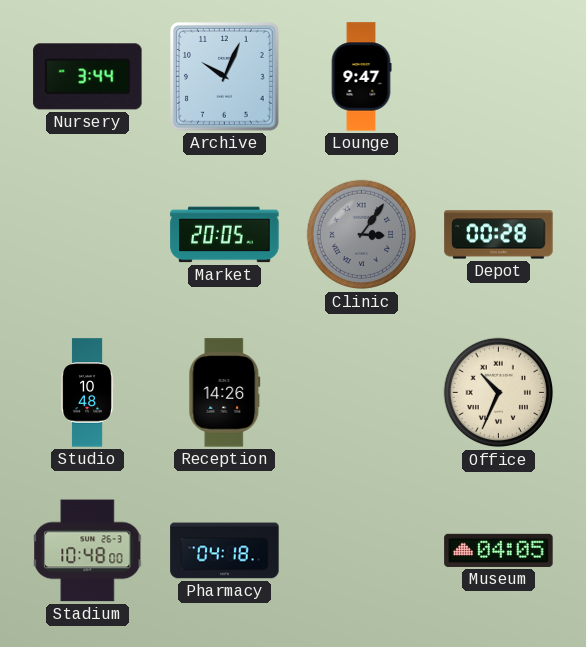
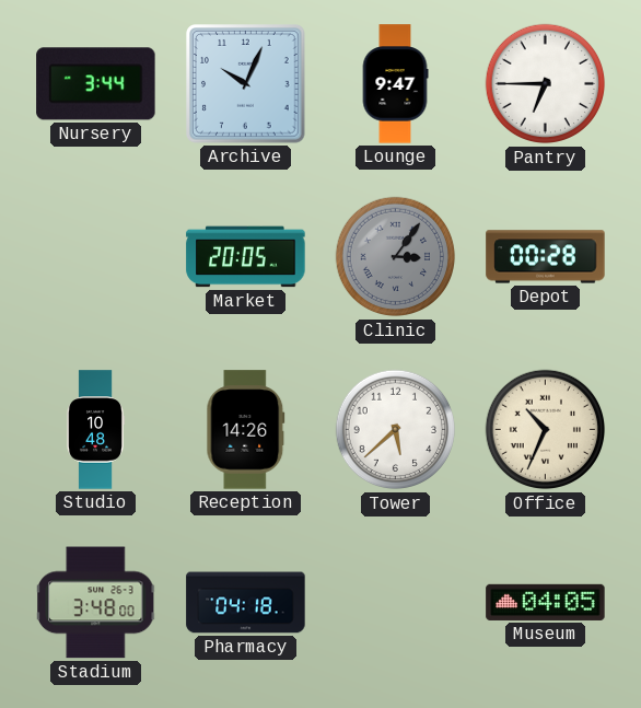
Pantry: none -> 6:45 (546, 84)
Tower: none -> 5:38 (396, 430)
Stadium: 10:48 -> 3:48 (97, 603)
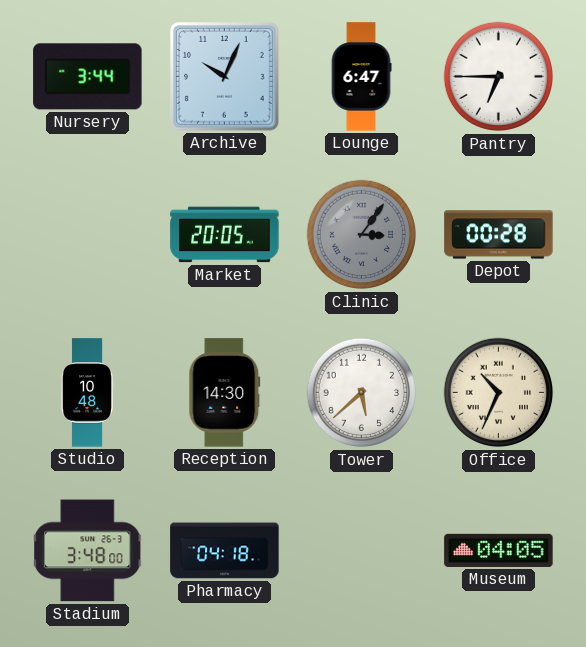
Lounge: 9:47 -> 6:47 (361, 77)
Reception: 14:26 -> 14:30 (225, 393)
